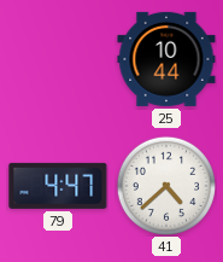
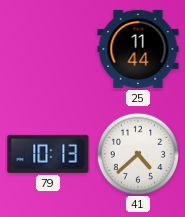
25: 10:44 -> 11:44 (138, 49)
79: 4:47 -> 10:13 (48, 154)
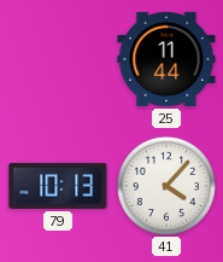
41: 4:38 -> 4:07 (165, 185)
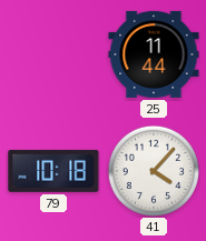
79: 10:13 -> 10:18 (53, 171)
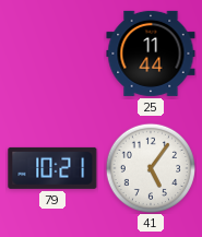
79: 10:18 -> 10:21 (52, 168)
41: 4:07 -> 5:06 (150, 167)
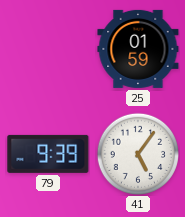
25: 11:44 -> 01:59 (138, 49)
79: 10:21 -> 9:39 (48, 154)
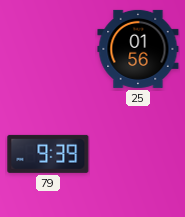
25: 01:59 -> 01:56 (138, 49)
41: 5:06 -> none (137, 153)
